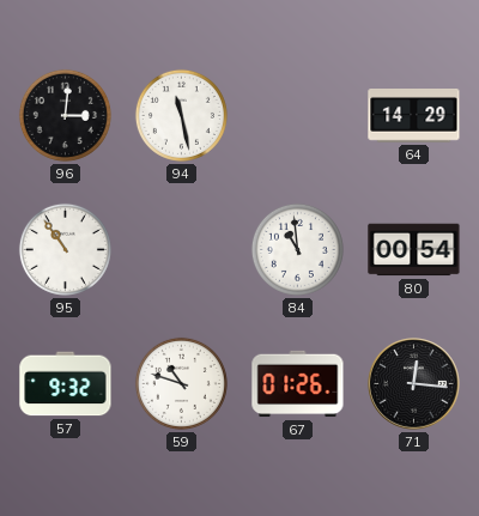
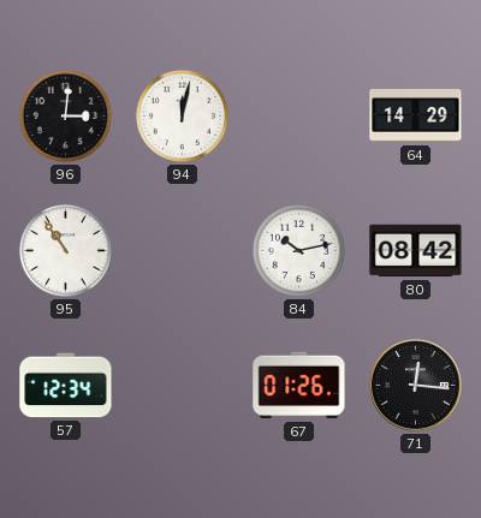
94: 11:28 -> 12:02 (182, 115)
84: 10:59 -> 10:13 (298, 250)
80: 00:54 -> 08:42 (416, 251)
57: 9:32 -> 12:34 (66, 386)
59: 10:48 -> none (181, 383)
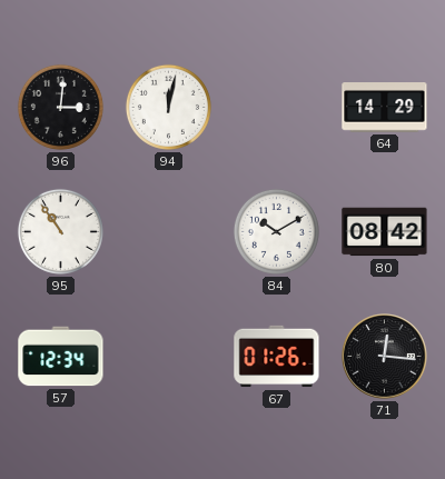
84: 10:13 -> 10:10 (276, 231)
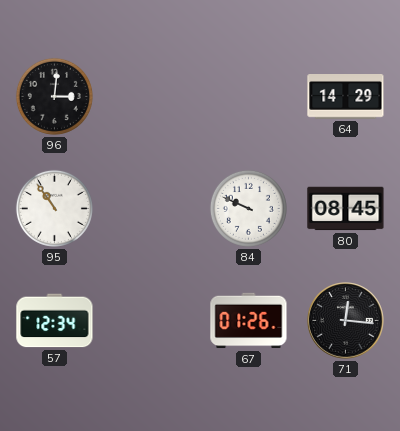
94: 12:02 -> none (168, 107)
84: 10:10 -> 9:49 (248, 208)
80: 08:42 -> 08:45 (346, 209)
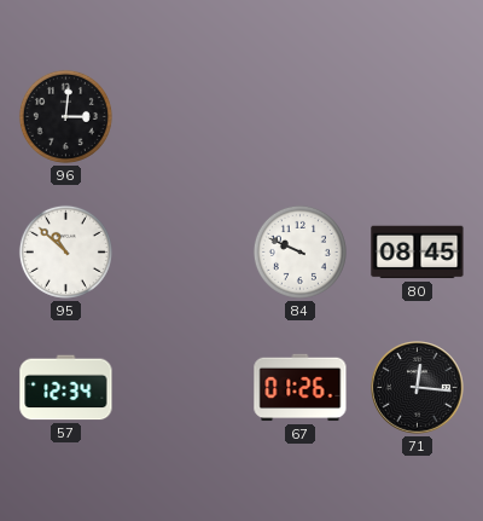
64: 14:29 -> none (346, 97)
95: 10:54 -> 10:52 (65, 251)
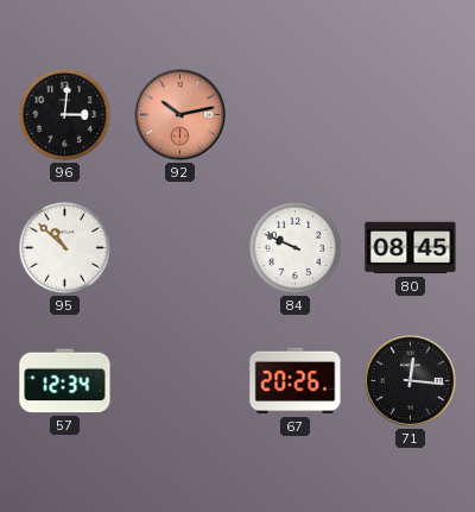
92: none -> 10:13 (180, 115)
67: 01:26 -> 20:26 (296, 381)
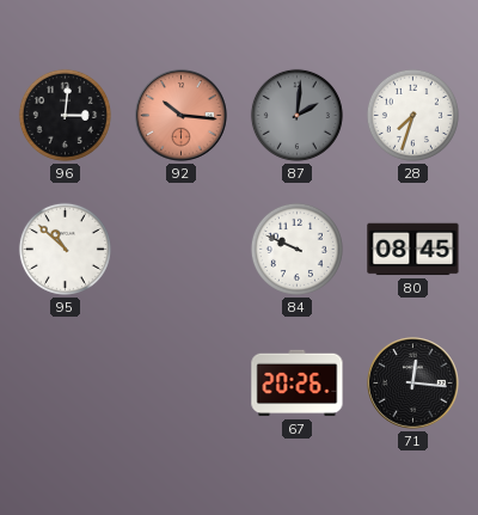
92: 10:13 -> 10:16 (182, 116)
87: none -> 2:01 (296, 115)
28: none -> 7:33 (412, 115)
57: 12:34 -> none (65, 381)
